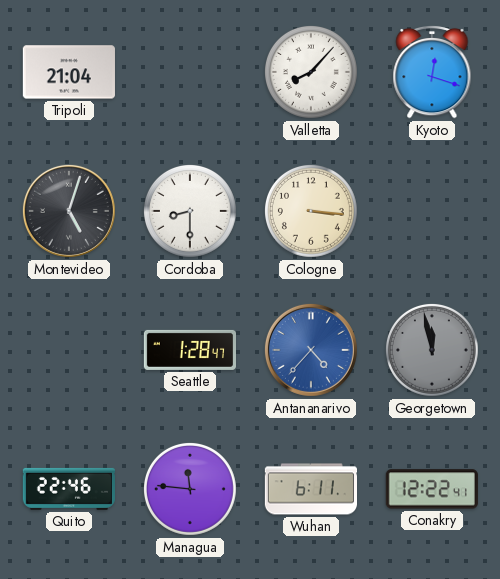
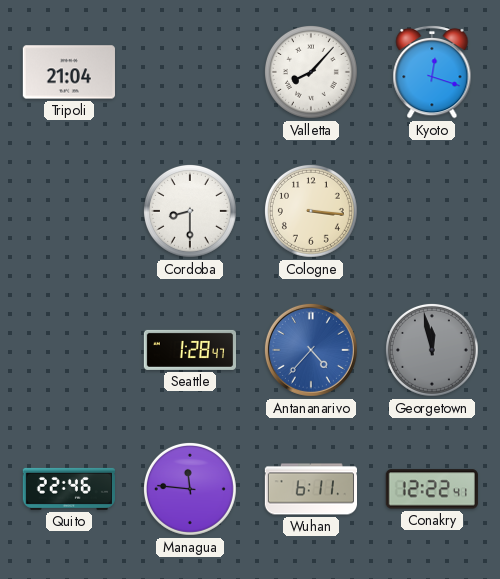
Montevideo: 5:03 -> none (69, 211)
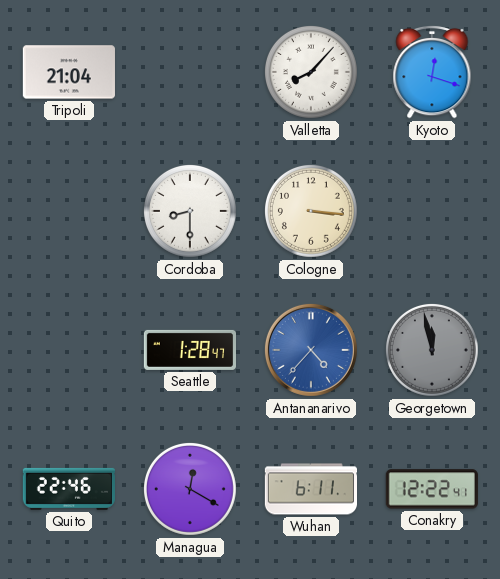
Managua: 11:46 -> 12:20 (190, 489)
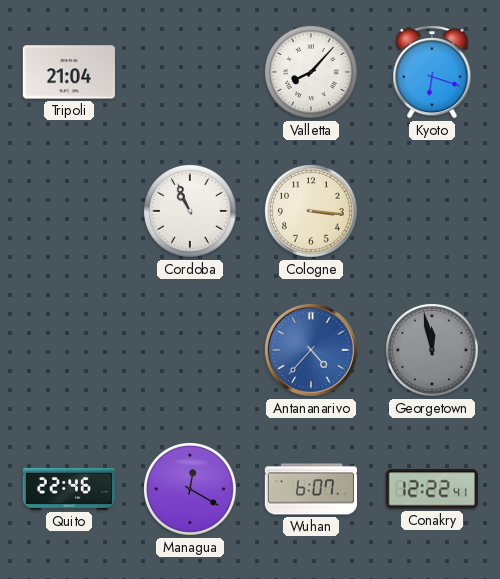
Kyoto: 12:18 -> 6:18 (432, 72)
Cordoba: 8:30 -> 10:56 (190, 211)
Seattle: 1:28 -> none (189, 350)
Wuhan: 6:11 -> 6:07 (310, 489)
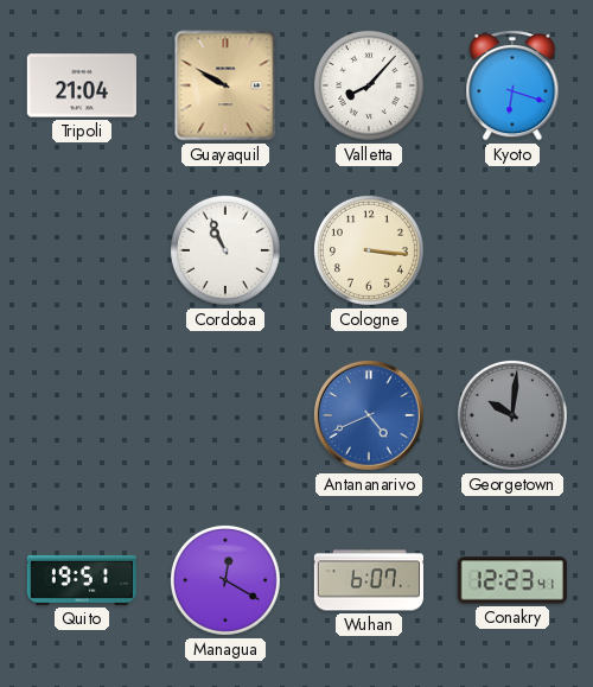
Guayaquil: none -> 9:50 (225, 85)
Antananarivo: 4:37 -> 4:41 (369, 415)
Georgetown: 11:58 -> 10:01 (512, 415)
Quito: 22:46 -> 19:51 (82, 580)
Conakry: 12:22 -> 12:23 (512, 580)
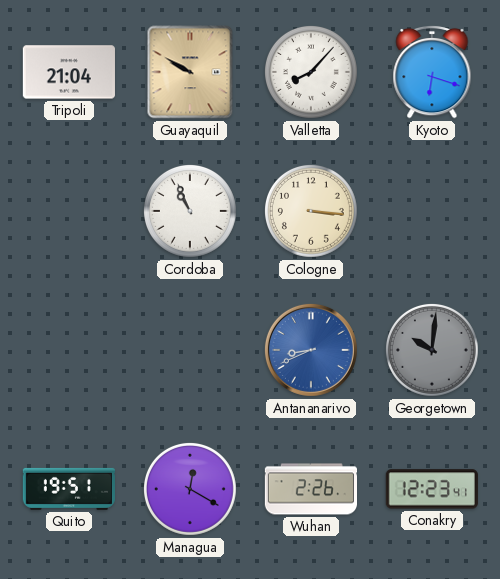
Antananarivo: 4:41 -> 8:41 (311, 350)
Wuhan: 6:07 -> 2:26 (310, 489)
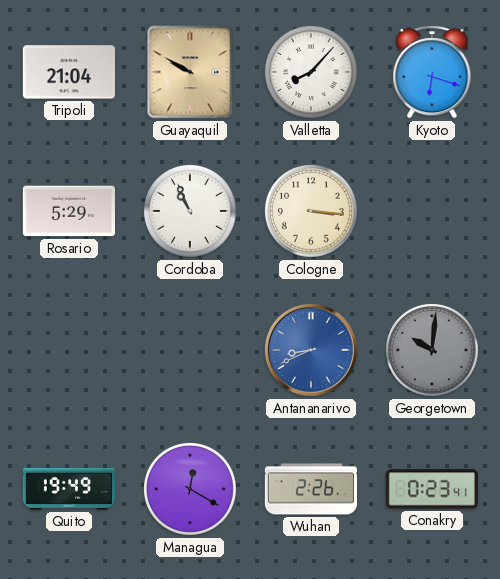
Rosario: none -> 5:29 (69, 211)
Quito: 19:51 -> 19:49 (69, 489)
Conakry: 12:23 -> 0:23 (432, 489)
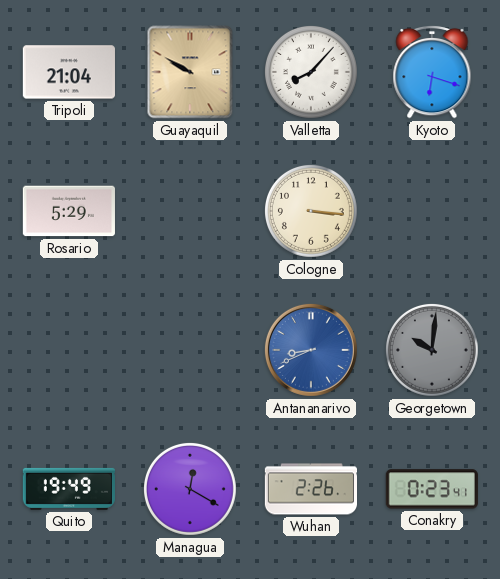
Cordoba: 10:56 -> none (190, 211)
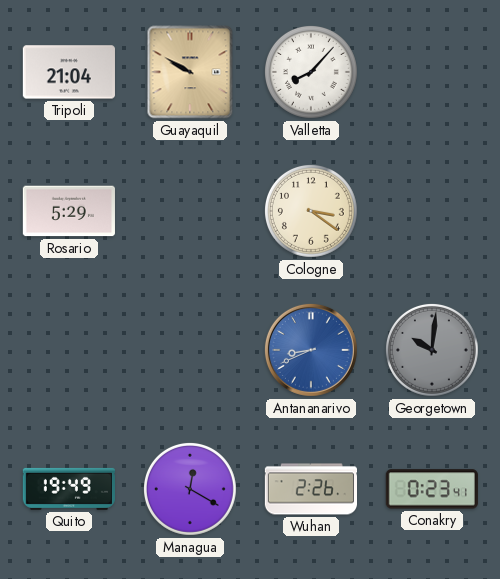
Kyoto: 6:18 -> none (432, 72)
Cologne: 3:16 -> 3:21 (311, 211)
